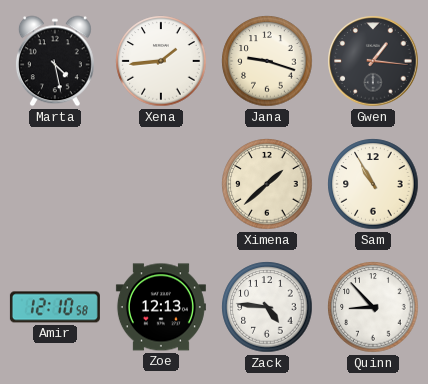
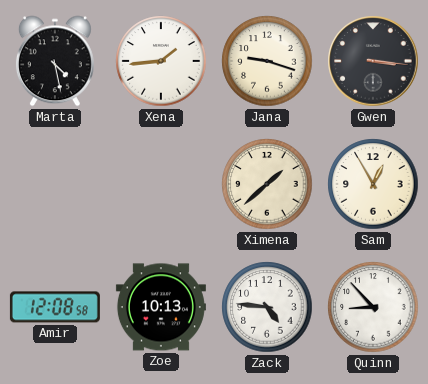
Gwen: 1:16 -> 3:16 (373, 61)
Sam: 10:55 -> 12:55 (373, 184)
Amir: 12:10 -> 12:08 (55, 307)
Zoe: 12:13 -> 10:13 (161, 307)
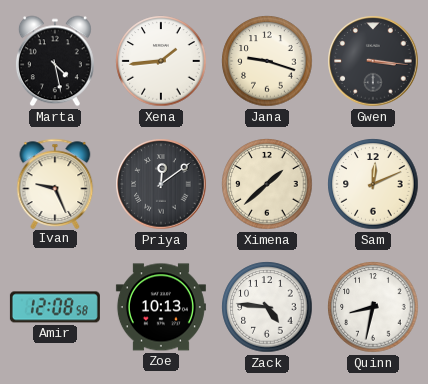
Ivan: none -> 9:26 (55, 183)
Priya: none -> 12:09 (161, 184)
Sam: 12:55 -> 12:11 (373, 184)
Quinn: 8:53 -> 8:32 (373, 307)
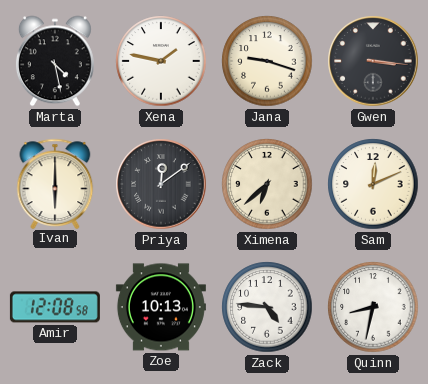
Xena: 1:44 -> 1:47 (161, 61)
Ivan: 9:26 -> 6:00 (55, 183)
Ximena: 1:38 -> 6:38 (267, 184)
